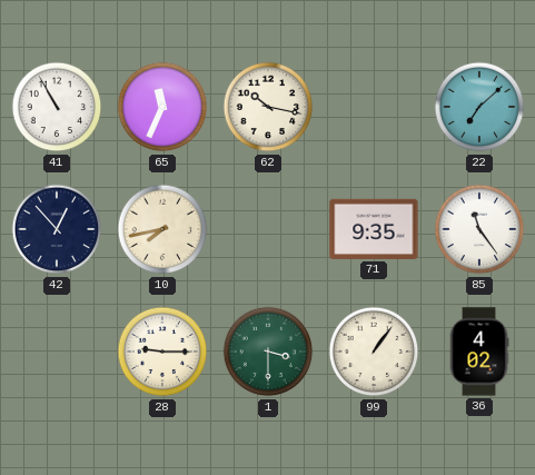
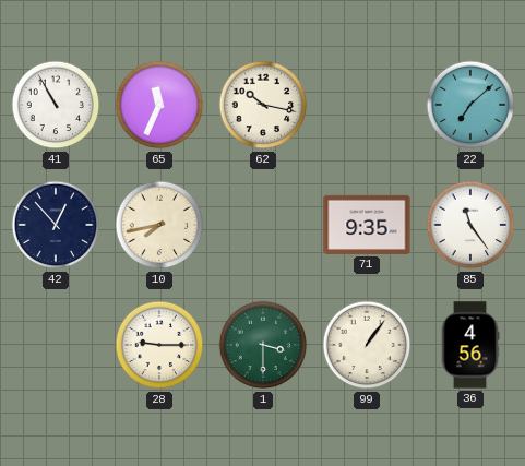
36: 4:02 -> 4:56 (470, 345)
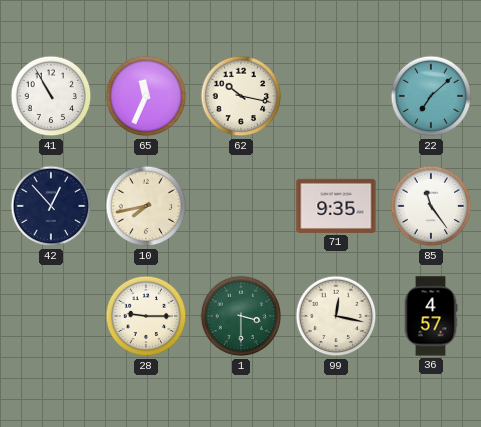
99: 1:06 -> 12:17 (336, 316)
36: 4:56 -> 4:57 (431, 316)
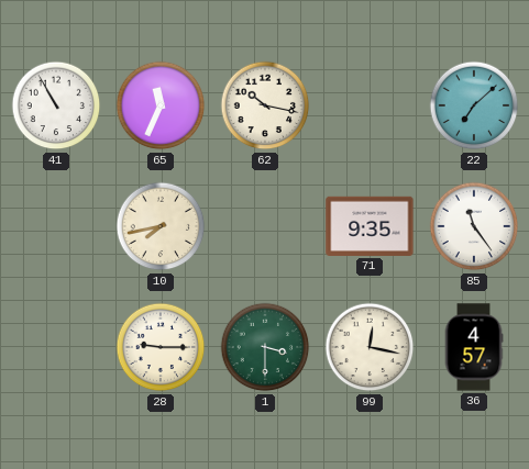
42: 12:53 -> none (51, 206)
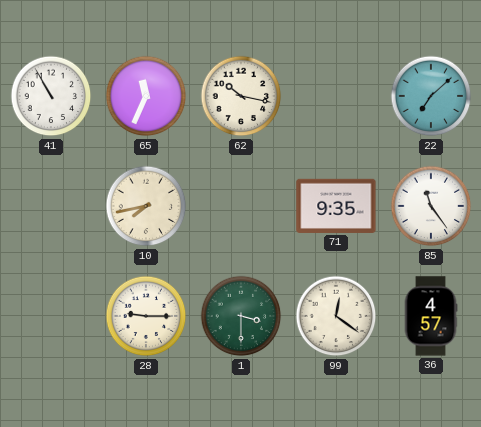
99: 12:17 -> 12:21 (336, 316)
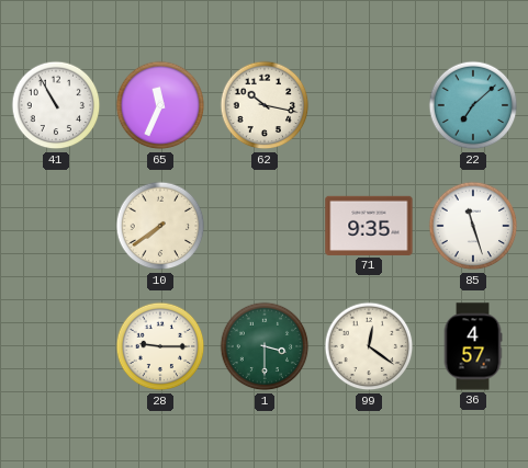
10: 7:43 -> 7:39 (160, 226)
85: 11:24 -> 11:27 (473, 226)
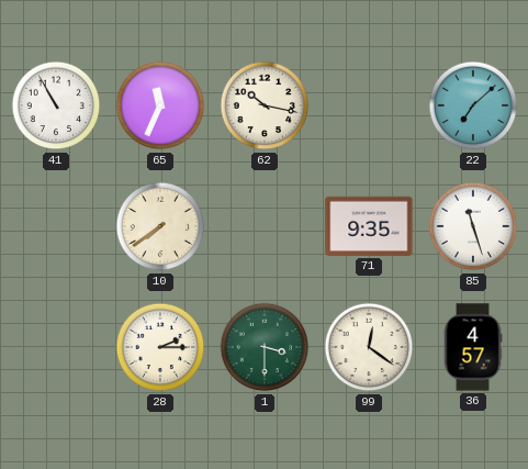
28: 9:15 -> 2:15 (160, 347)
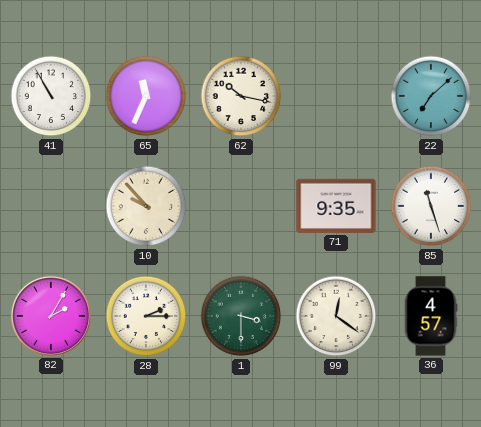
10: 7:39 -> 9:53 (146, 206)
82: none -> 2:05 (51, 316)
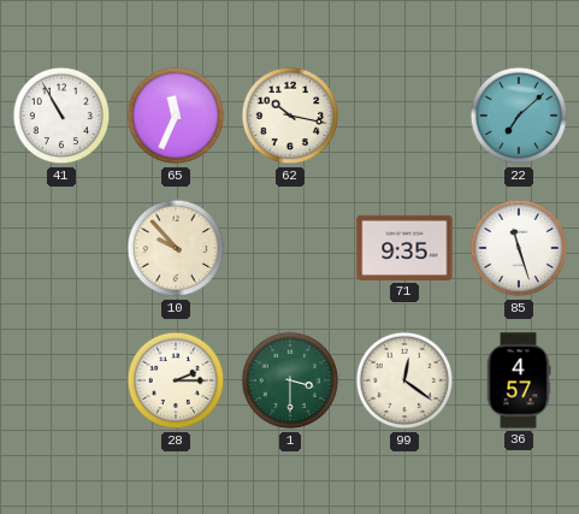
82: 2:05 -> none (51, 316)
